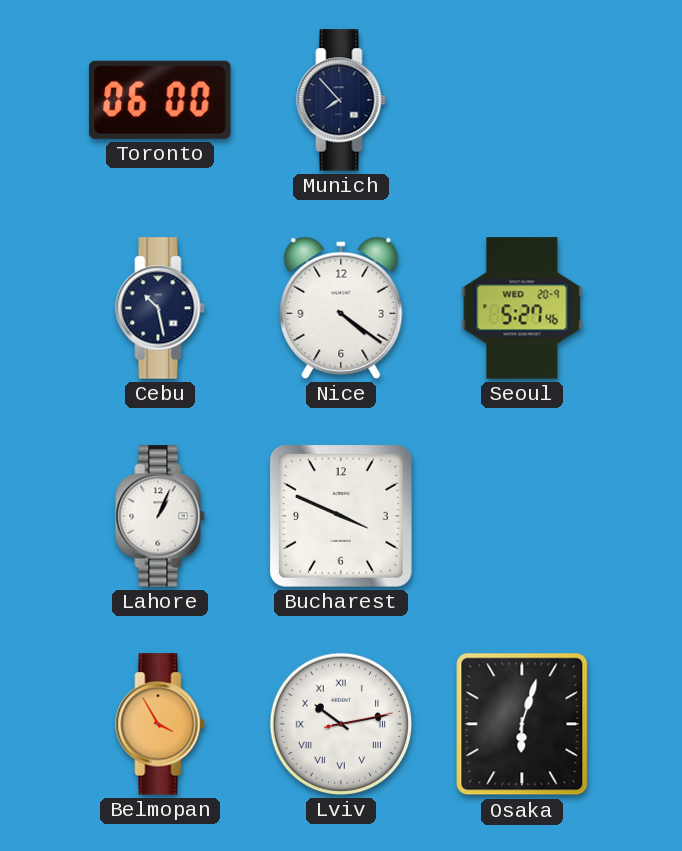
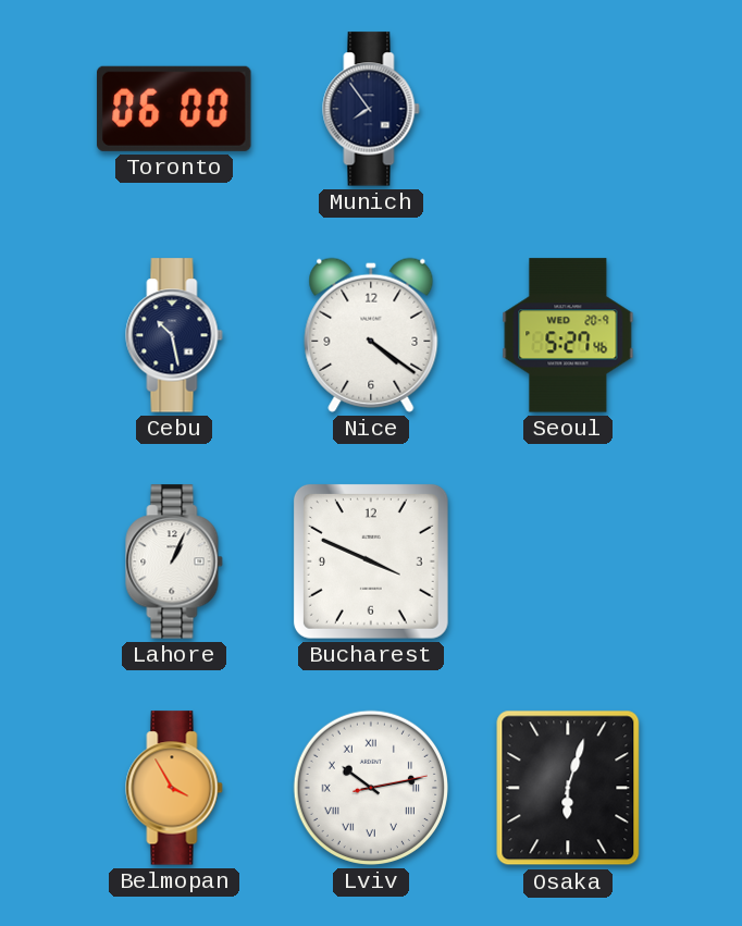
Munich: 7:53 -> 7:54 (371, 109)
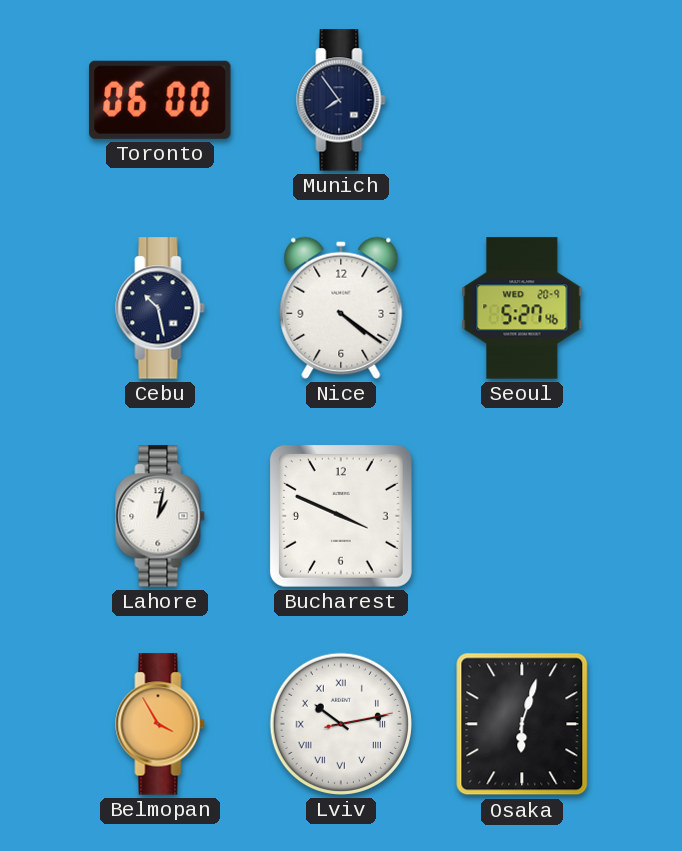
Lahore: 1:04 -> 1:02 (160, 516)
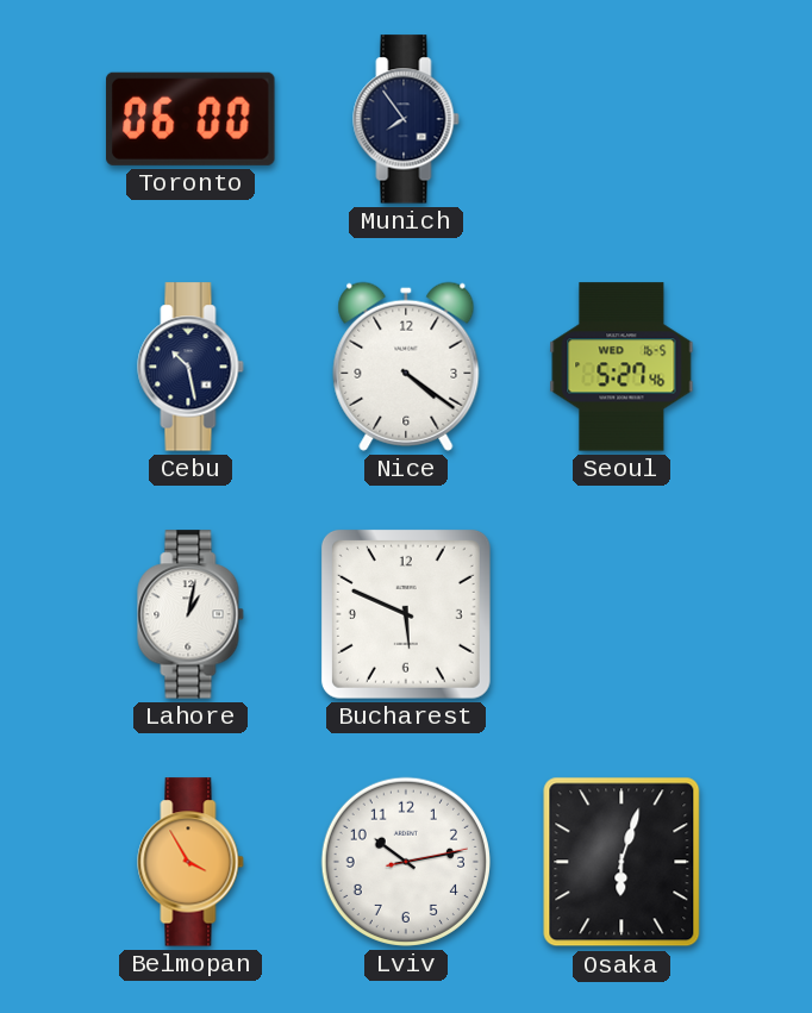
Seoul date: WED 20-9 -> WED 16-5 (622, 367)
Bucharest: 3:49 -> 5:49 (406, 614)
Lviv numerals: Roman -> Arabic (406, 862)
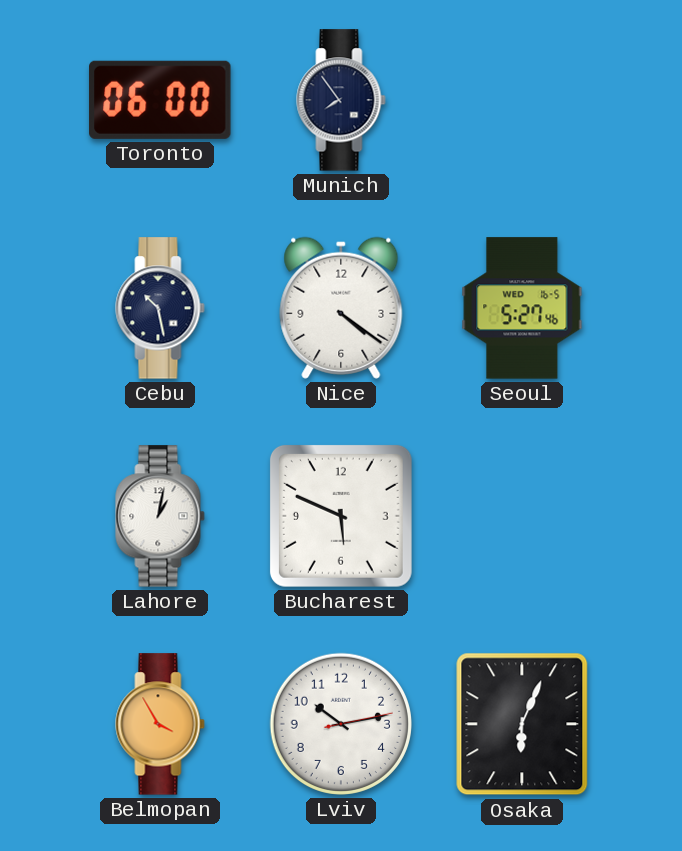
Osaka: 6:03 -> 6:04 (522, 724)
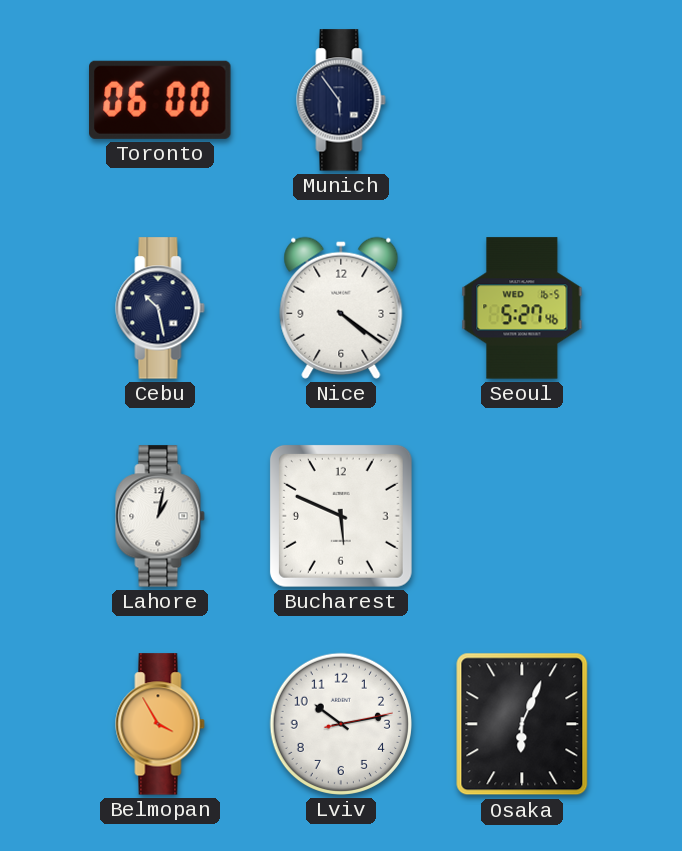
Munich: 7:54 -> 5:54 (341, 100)
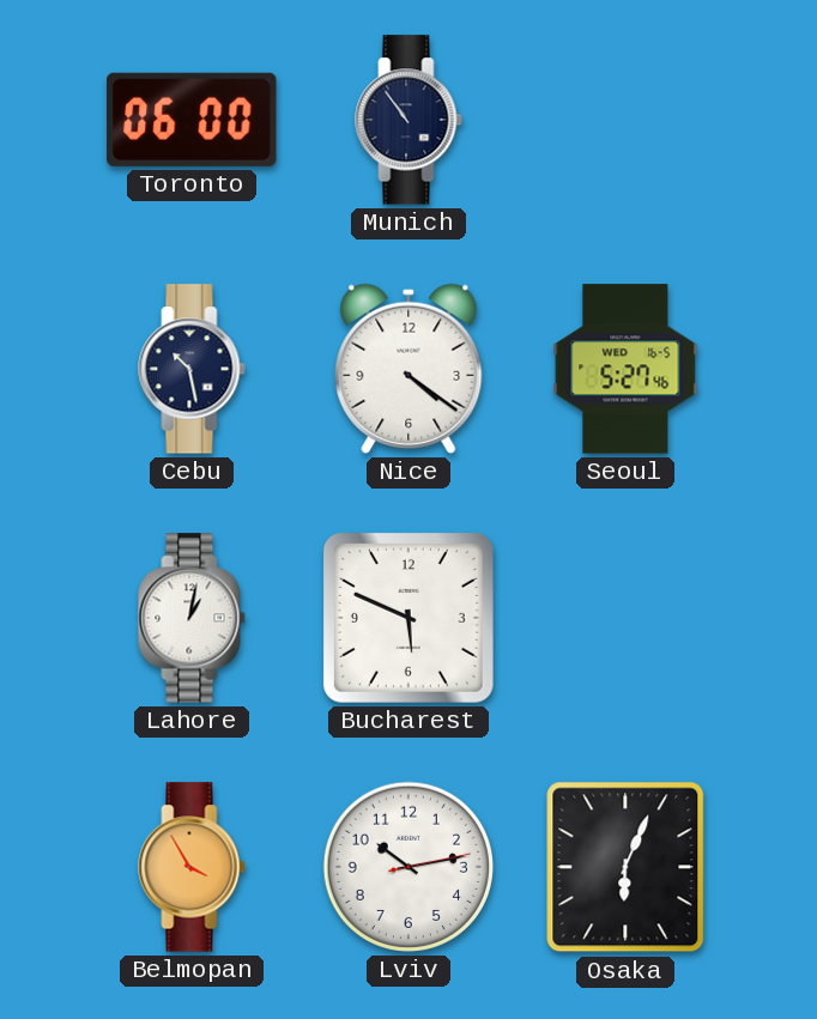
Munich: 5:54 -> 10:54 (408, 120)
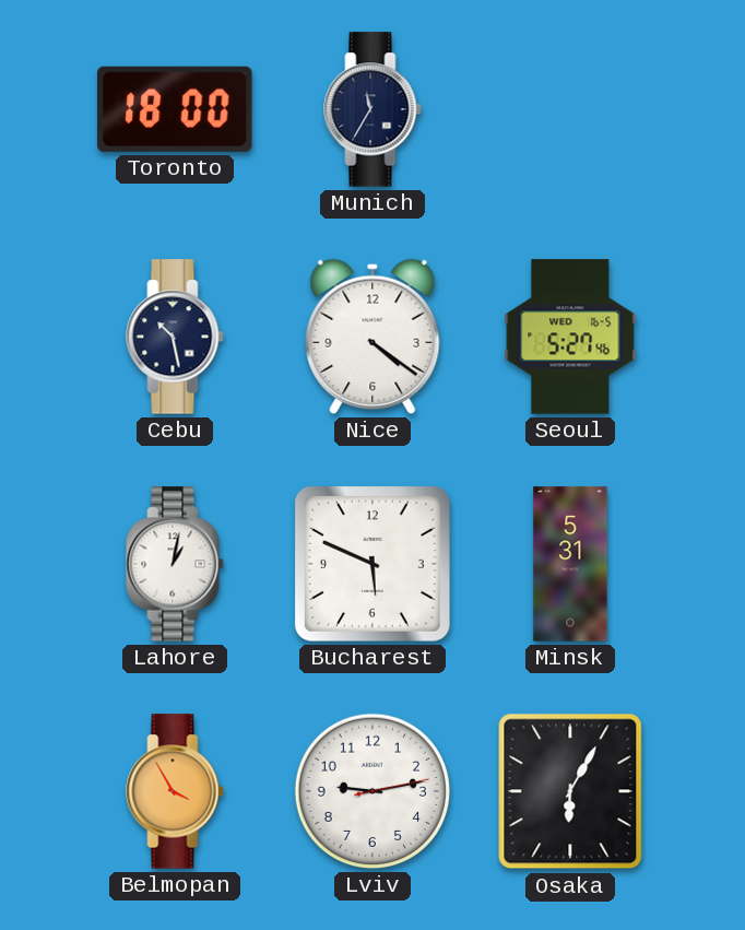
Toronto: 06:00 -> 18:00 (175, 109)
Munich: 10:54 -> 11:35 (372, 109)
Minsk: none -> 5:31 (570, 564)
Lviv: 10:13 -> 9:13 (372, 791)
Osaka: 6:04 -> 6:05 (570, 791)
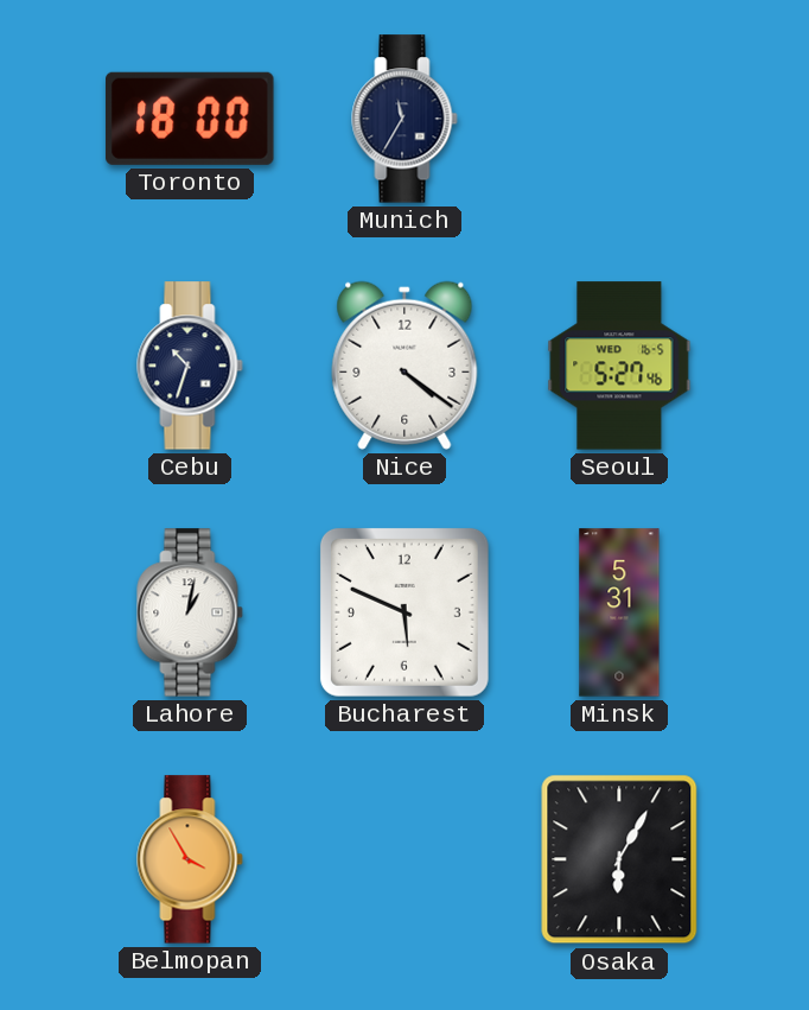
Cebu: 10:28 -> 10:33 (190, 366)
Lviv: 9:13 -> none (372, 791)
